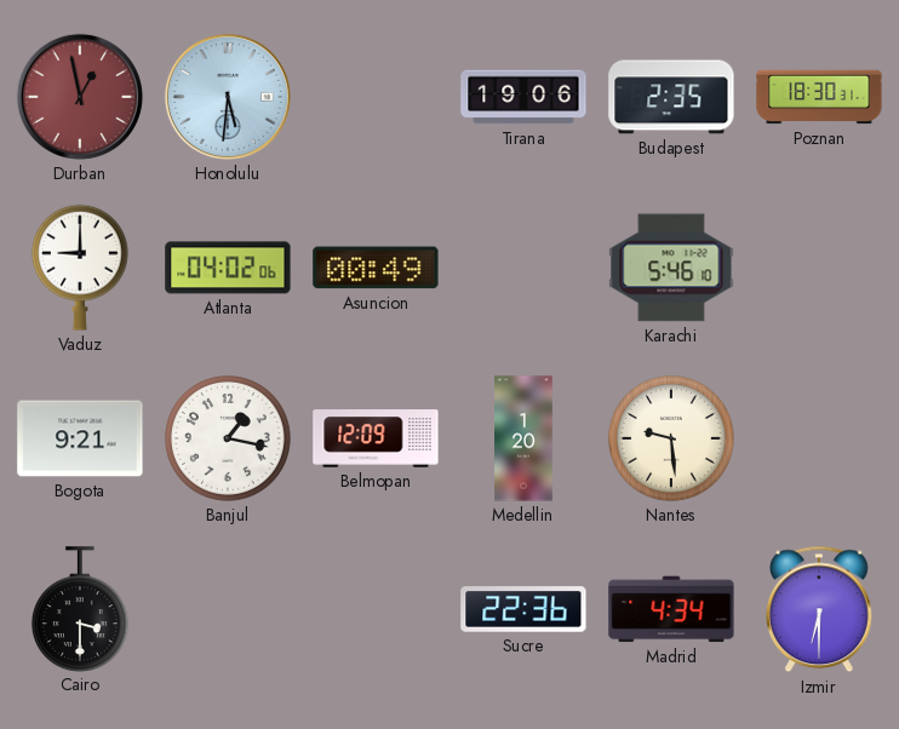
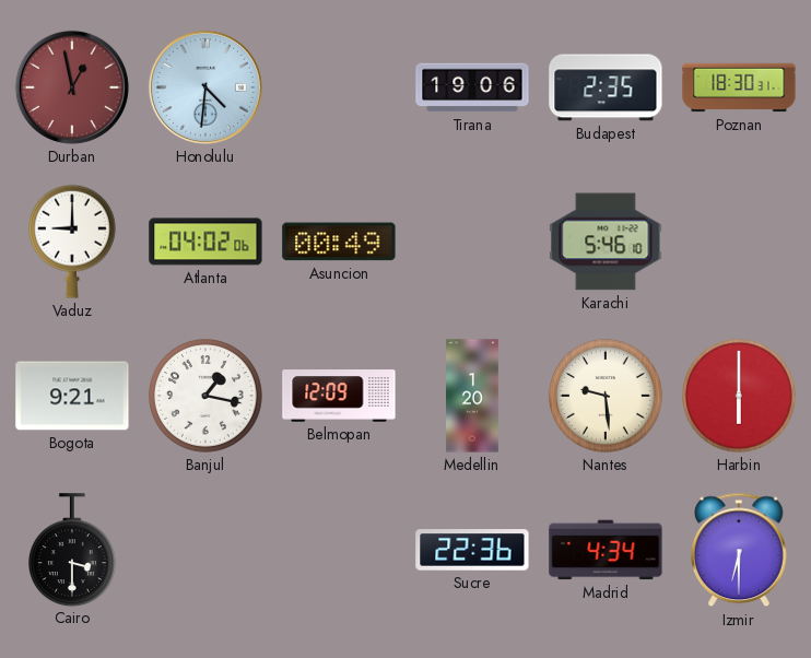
Honolulu: 5:31 -> 4:31 (205, 87)
Harbin: none -> 6:00 (740, 397)
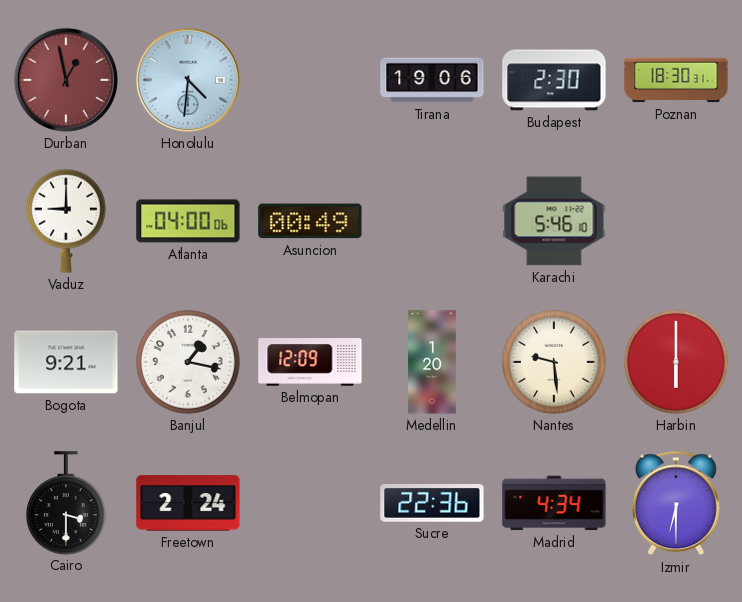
Budapest: 2:35 -> 2:30 (554, 80)
Atlanta: 04:02 -> 04:00 (188, 221)
Freetown: none -> 2:24 (188, 503)
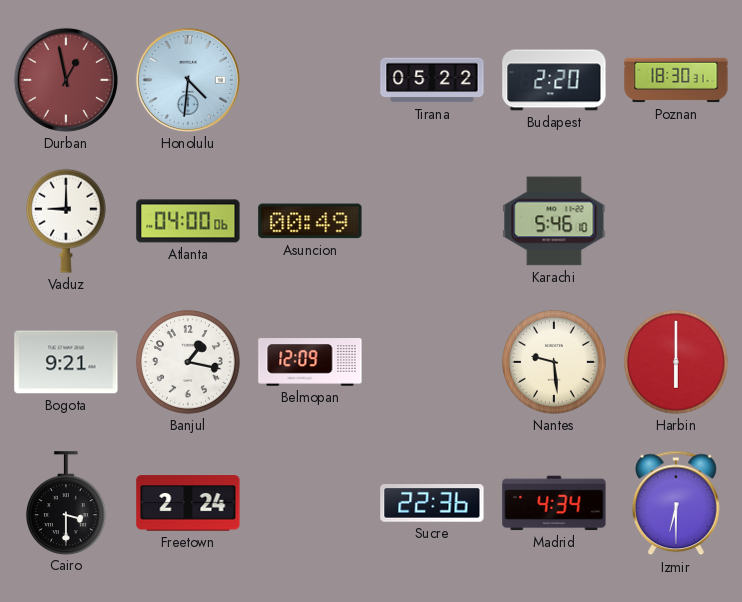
Tirana: 19:06 -> 05:22 (432, 80)
Budapest: 2:30 -> 2:20 (554, 80)
Medellin: 1:20 -> none (432, 362)
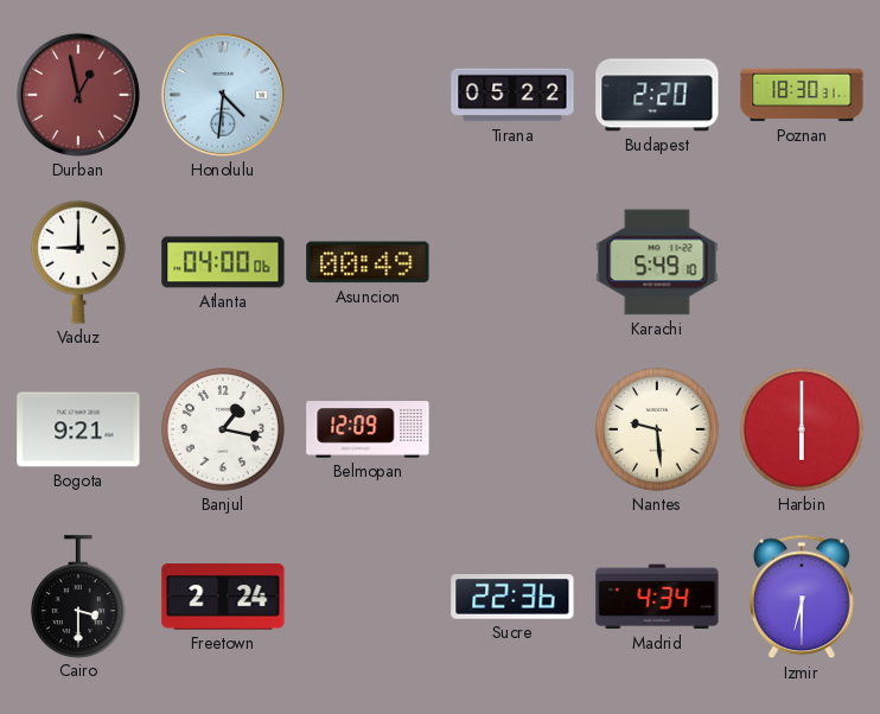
Karachi: 5:46 -> 5:49 (657, 262)
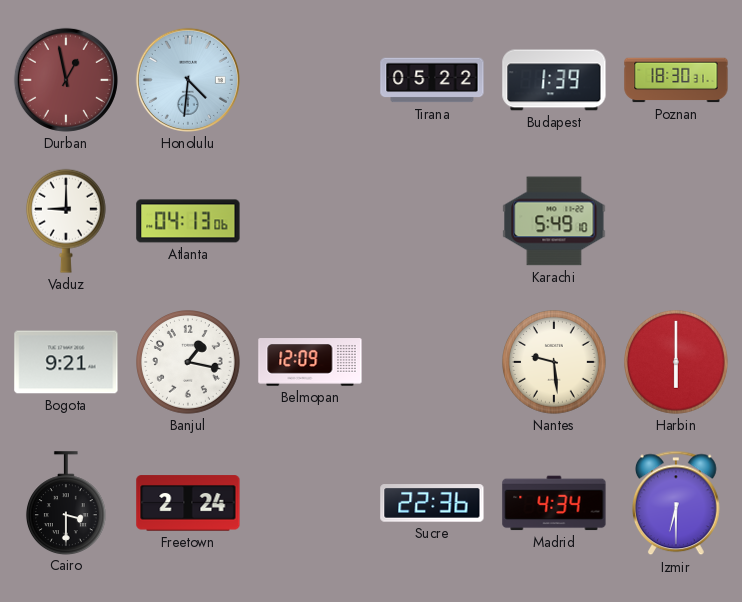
Budapest: 2:20 -> 1:39 (554, 80)
Atlanta: 04:00 -> 04:13 (188, 221)
Asuncion: 00:49 -> none (368, 262)
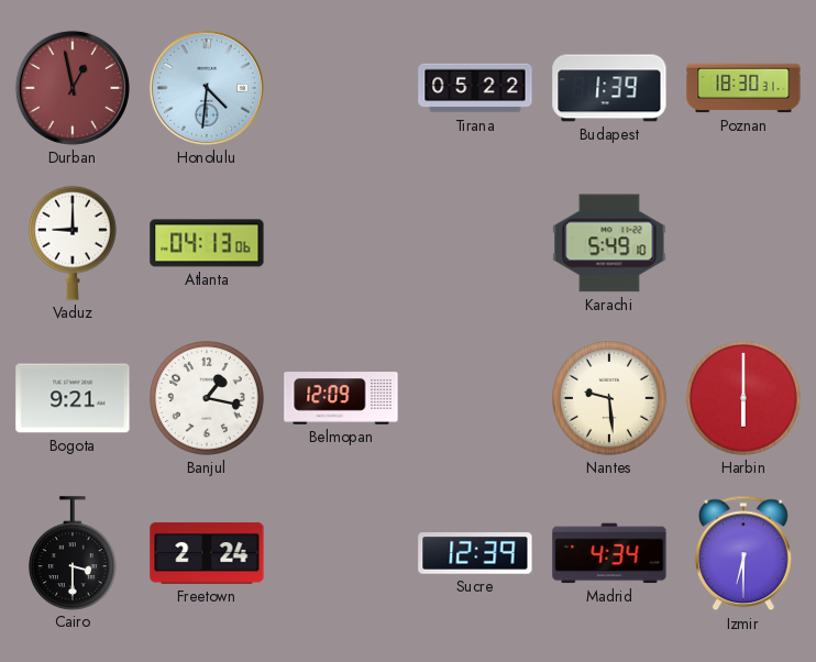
Sucre: 22:36 -> 12:39 (475, 553)
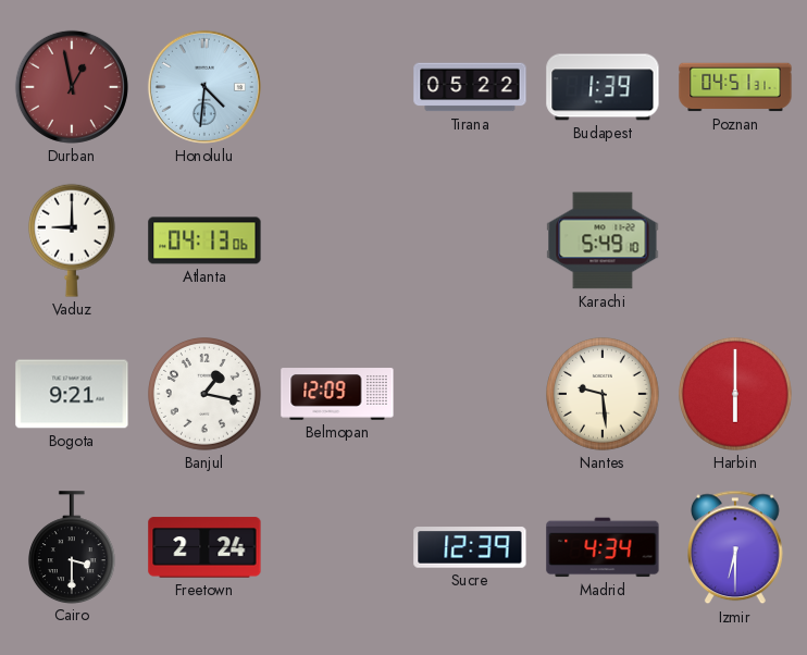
Poznan: 18:30 -> 04:51 (735, 87)
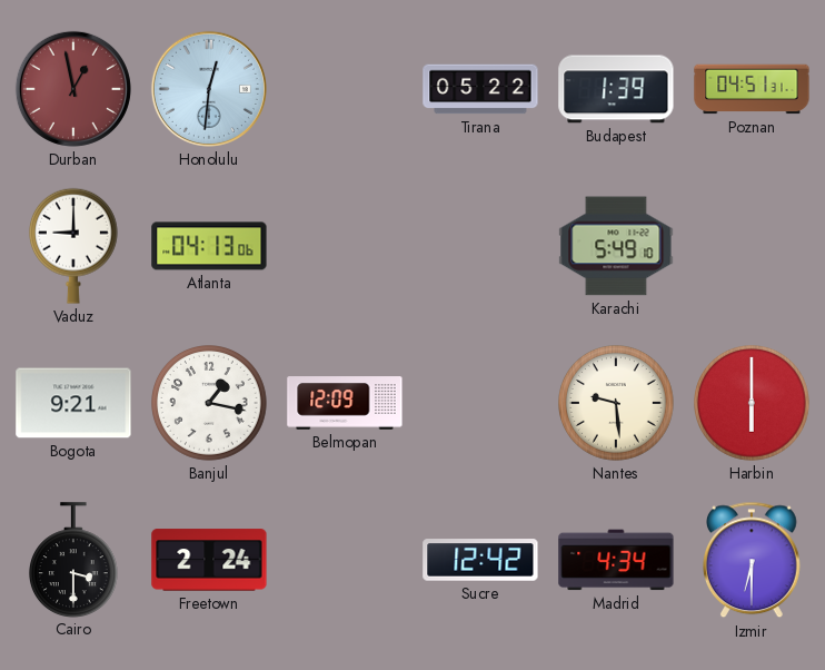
Honolulu: 4:31 -> 12:31 (209, 89)
Sucre: 12:39 -> 12:42 (480, 560)
